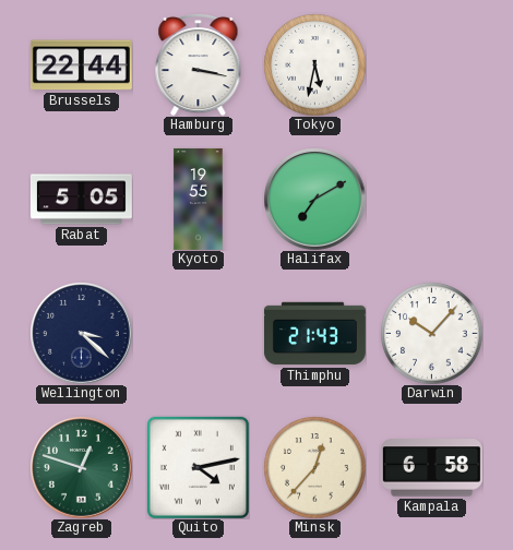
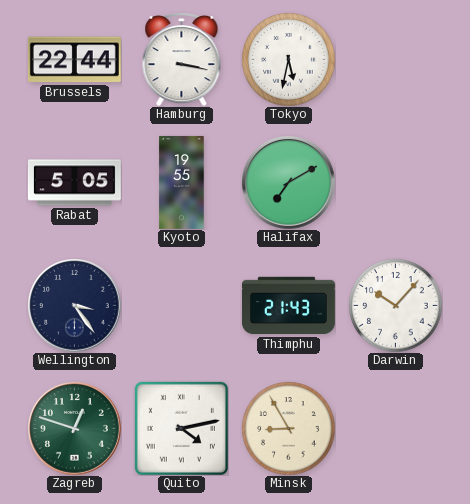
Wellington: 3:22 -> 3:24 (75, 306)
Minsk: 12:37 -> 8:55 (288, 428)
Kampala: 6:58 -> none (431, 468)
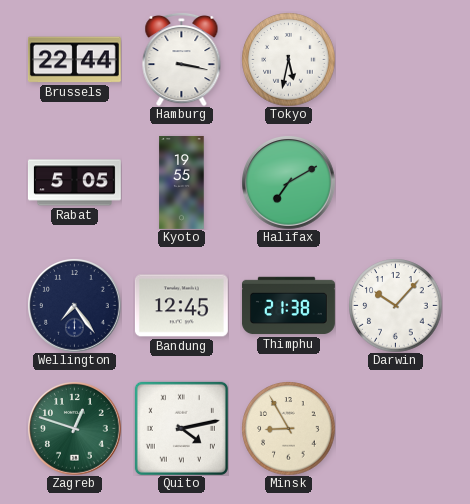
Wellington: 3:24 -> 7:24 (75, 306)
Bandung: none -> 12:45 (181, 306)
Thimphu: 21:43 -> 21:38 (288, 306)
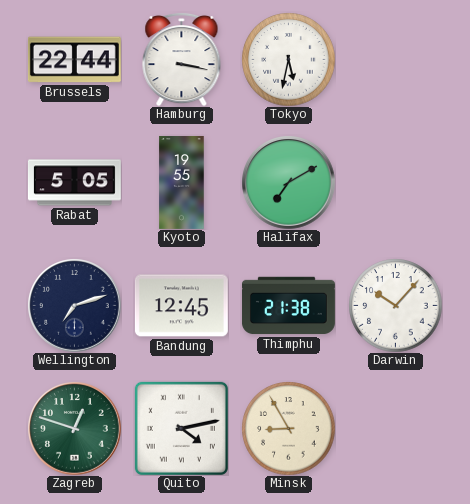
Wellington: 7:24 -> 7:12 (75, 306)
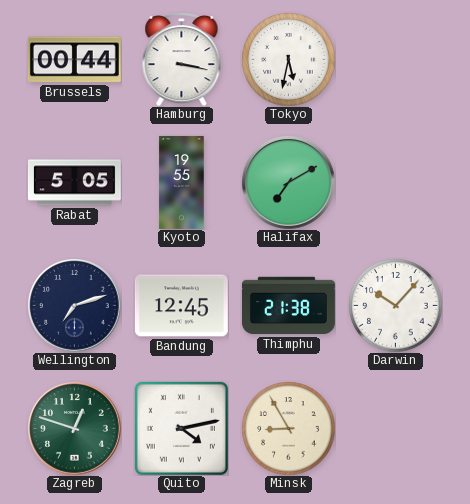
Brussels: 22:44 -> 00:44 (74, 60)
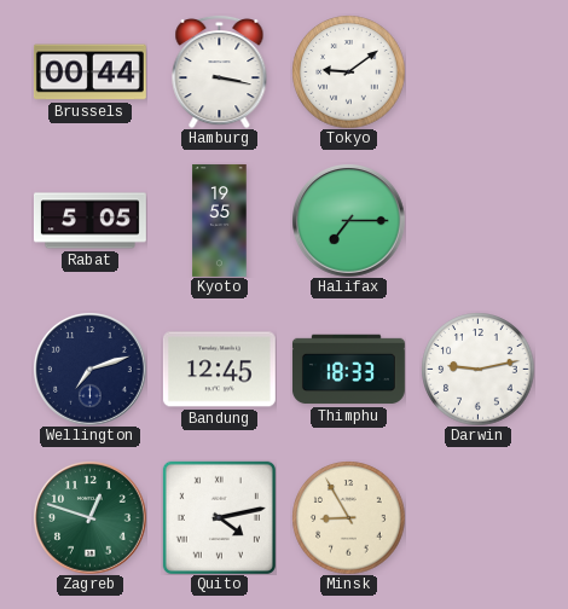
Tokyo: 5:32 -> 9:09 (348, 71)
Halifax: 7:10 -> 7:15 (349, 221)
Thimphu: 21:38 -> 18:33 (348, 370)
Darwin: 10:07 -> 9:13 (477, 369)
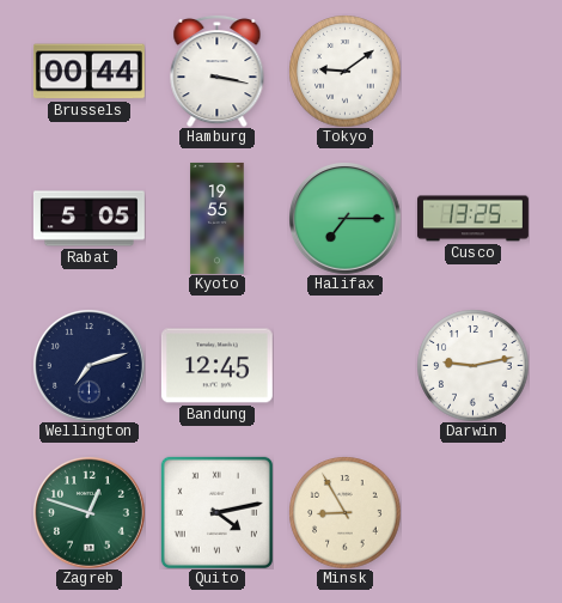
Cusco: none -> 13:25 (472, 219)
Thimphu: 18:33 -> none (348, 370)
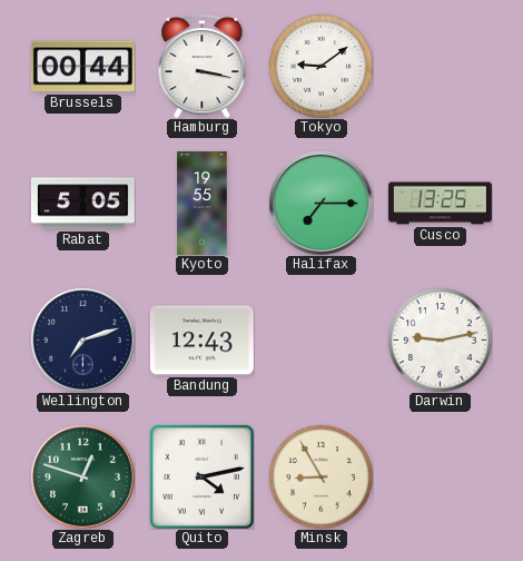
Bandung: 12:45 -> 12:43 (201, 341)
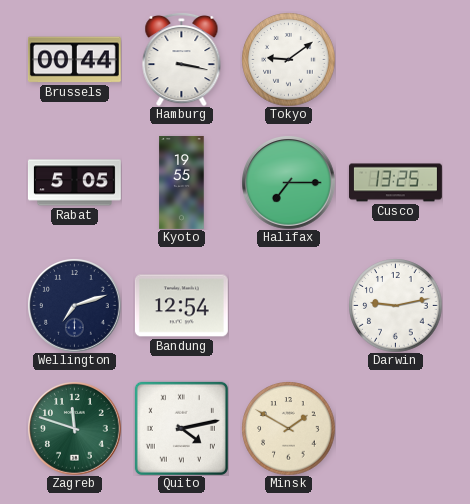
Bandung: 12:43 -> 12:54 (181, 306)
Zagreb: 12:48 -> 11:48 (75, 429)
Minsk: 8:55 -> 1:50 (288, 428)
